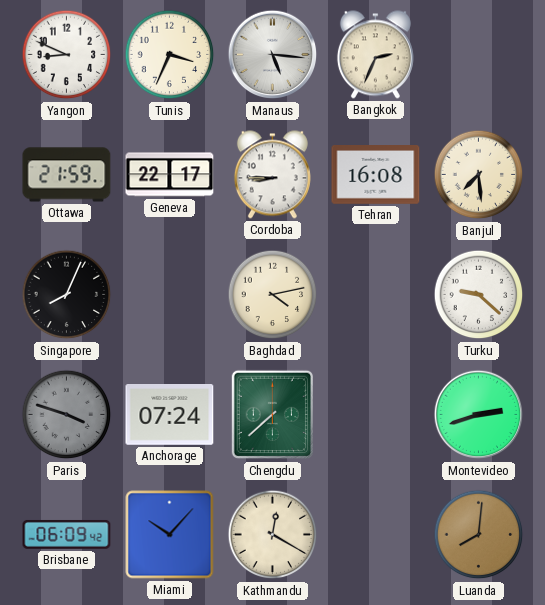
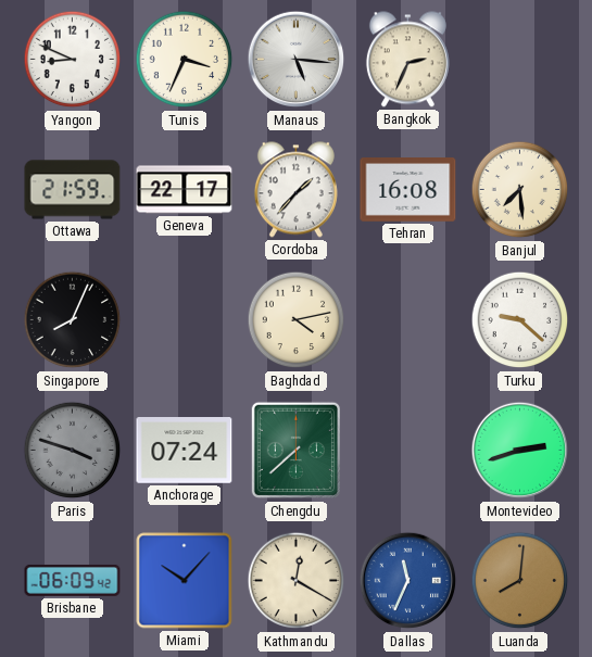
Cordoba: 8:45 -> 1:37 (295, 190)
Dallas: none -> 11:34 (408, 581)
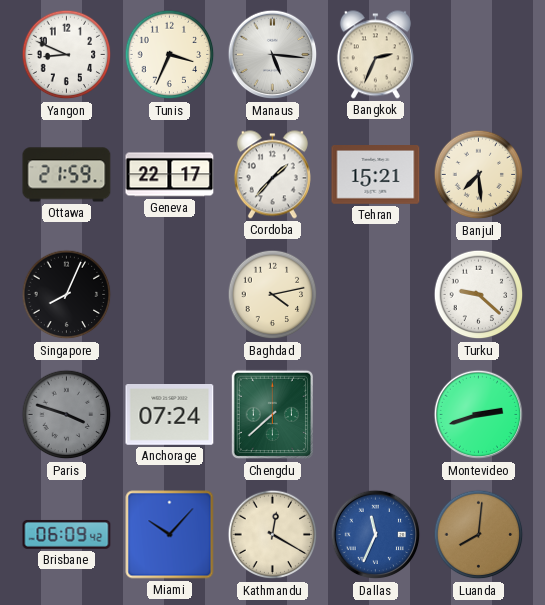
Tehran: 16:08 -> 15:21 (376, 175)
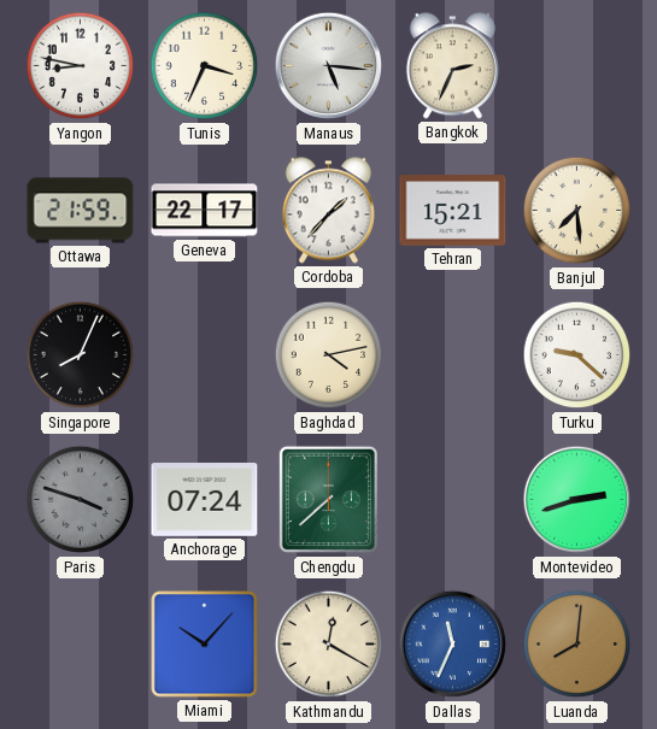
Yangon: 8:49 -> 8:47 (81, 66)
Brisbane: 06:09 -> none (67, 535)
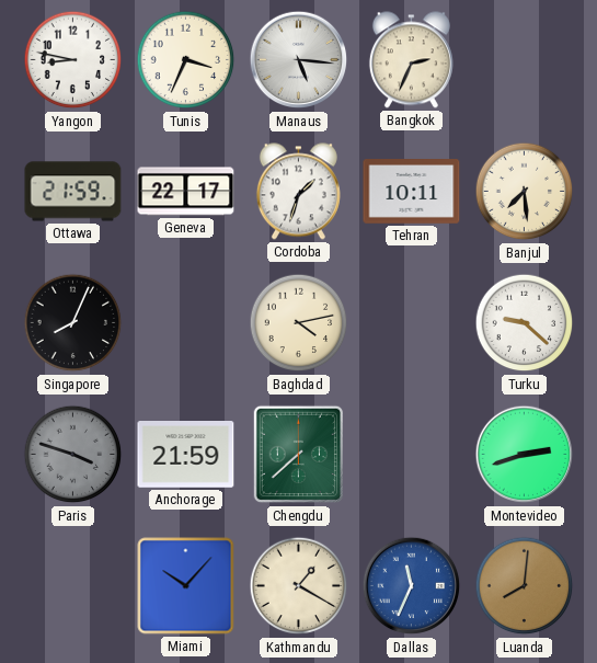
Cordoba: 1:37 -> 1:33 (298, 192)
Tehran: 15:21 -> 10:11 (412, 192)
Anchorage: 07:24 -> 21:59 (186, 455)
Kathmandu: 12:20 -> 1:20 (299, 586)
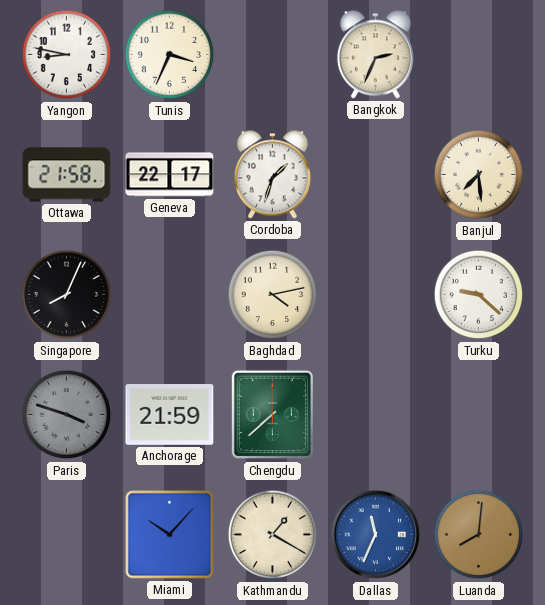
Manaus: 5:16 -> none (299, 60)
Ottawa: 21:59 -> 21:58 (67, 175)
Tehran: 10:11 -> none (412, 192)
Montevideo: 2:42 -> none (525, 455)
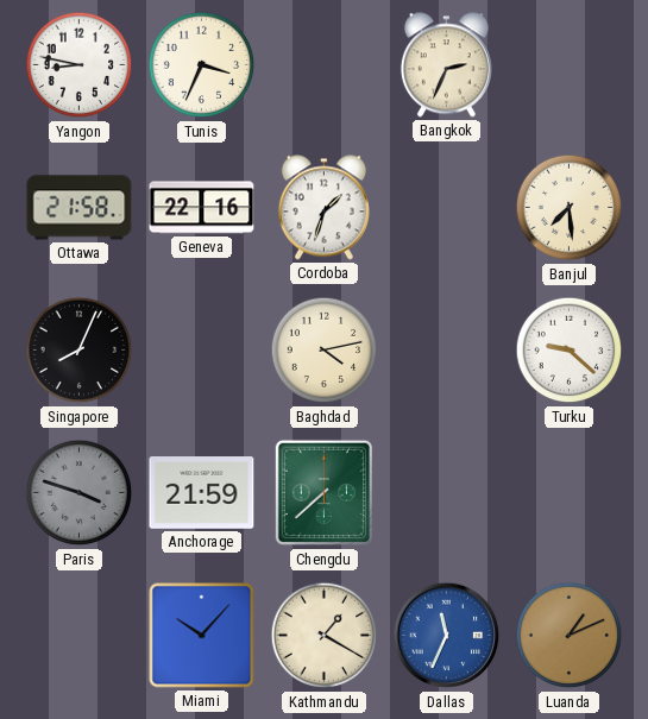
Geneva: 22:17 -> 22:16 (202, 208)
Luanda: 8:01 -> 1:11 (570, 636)
